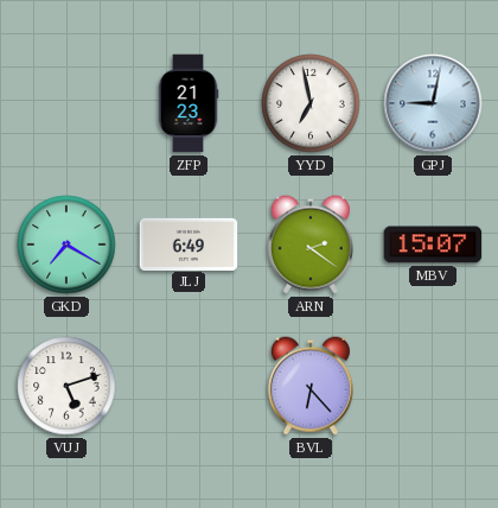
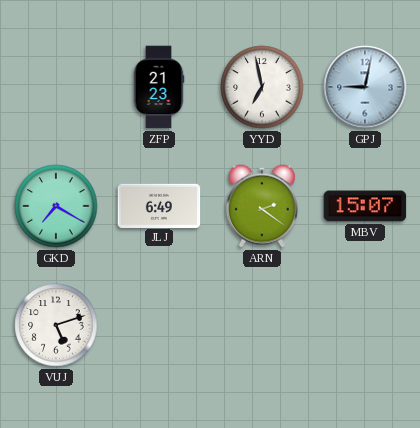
BVL: 6:23 -> none (311, 386)
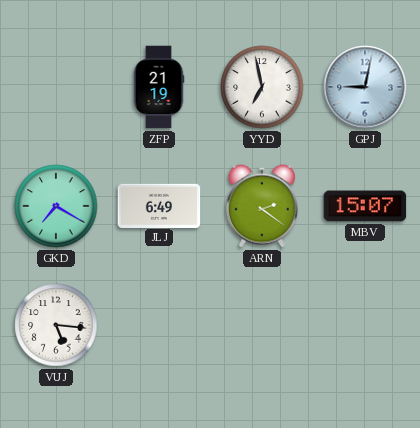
ZFP: 21:23 -> 21:19 (159, 87)
VUJ: 5:12 -> 5:16 (56, 325)
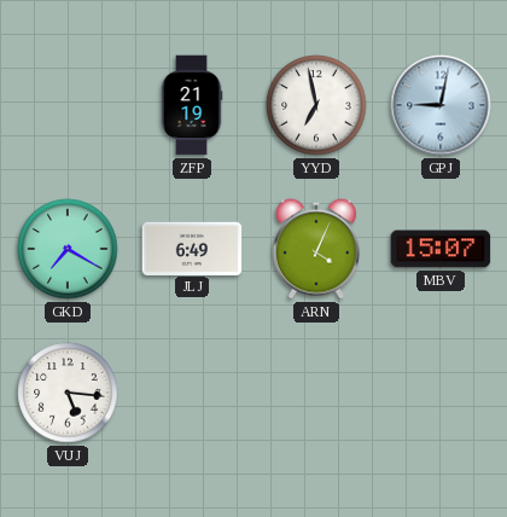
ARN: 2:21 -> 4:04 (316, 249)
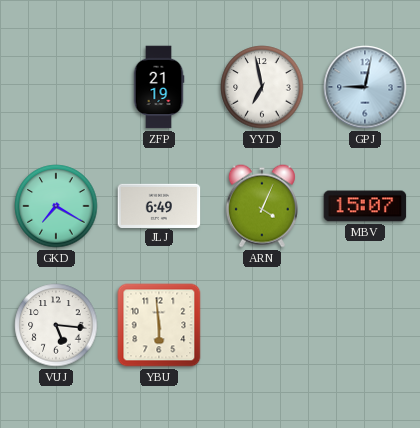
YBU: none -> 5:59 (159, 325)
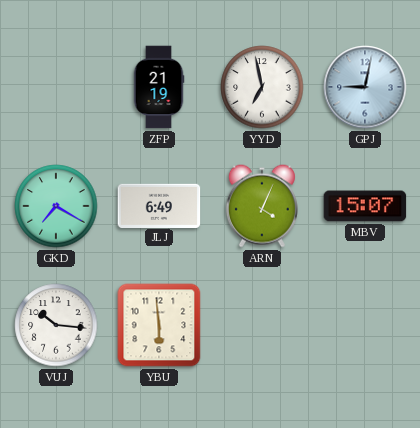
VUJ: 5:16 -> 10:16 (56, 325)
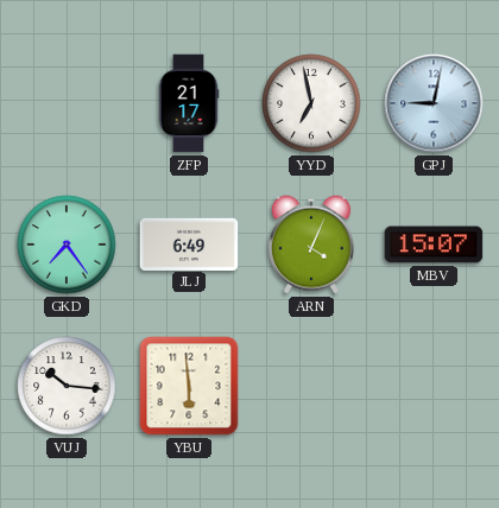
ZFP: 21:19 -> 21:17 (189, 103)
GKD: 7:20 -> 7:24 (67, 245)
